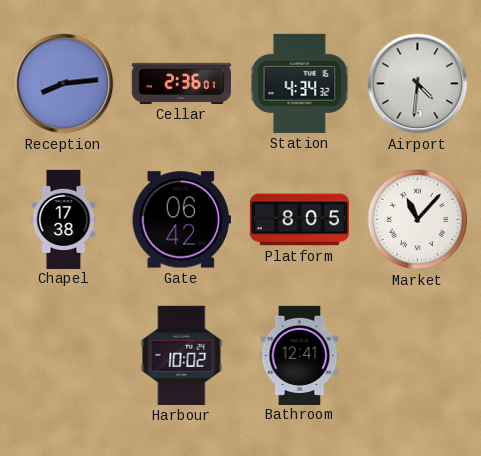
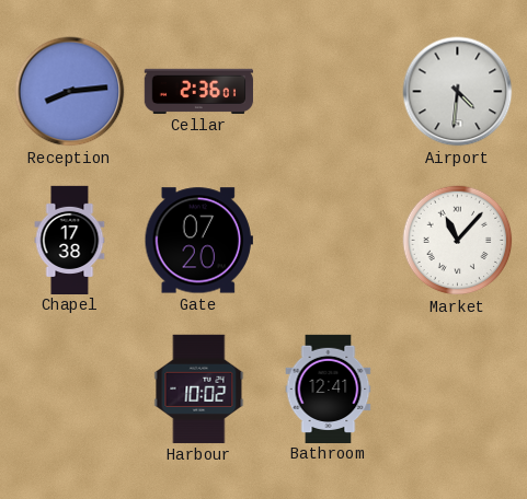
Station: 4:34 -> none (300, 83)
Gate: 06:42 -> 07:20 (198, 241)
Platform: 8:05 -> none (299, 220)
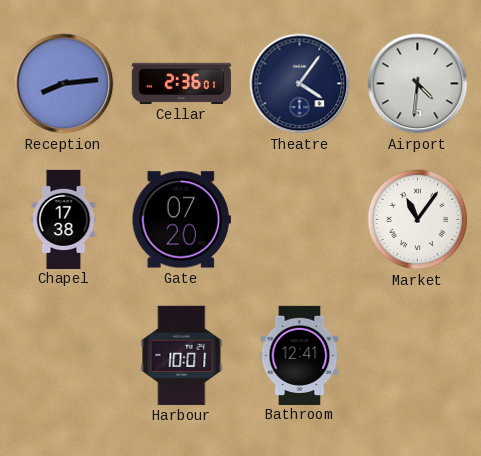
Theatre: none -> 4:06 (300, 84)
Market: 11:07 -> 11:06 (418, 220)
Harbour: 10:02 -> 10:01 (182, 355)
